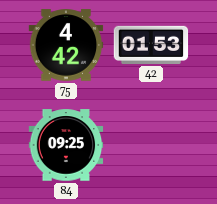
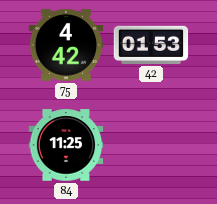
84: 09:25 -> 11:25 (66, 145)
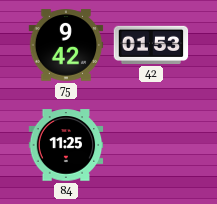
75: 4:42 -> 9:42 (66, 45)
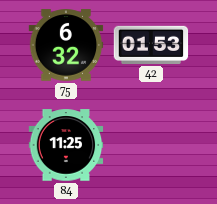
75: 9:42 -> 6:32 (66, 45)
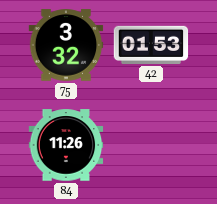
75: 6:32 -> 3:32 (66, 45)
84: 11:25 -> 11:26 (66, 145)
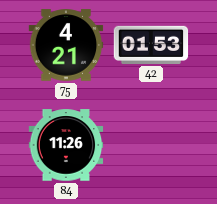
75: 3:32 -> 4:21 (66, 45)
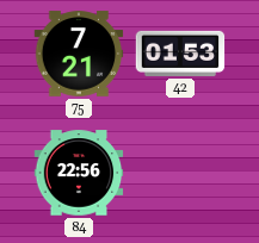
75: 4:21 -> 7:21 (79, 54)
84: 11:26 -> 22:56 (79, 173)
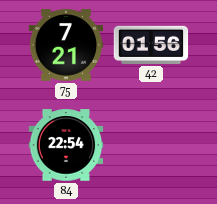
42: 01:53 -> 01:56 (151, 45)
84: 22:56 -> 22:54 (66, 145)
